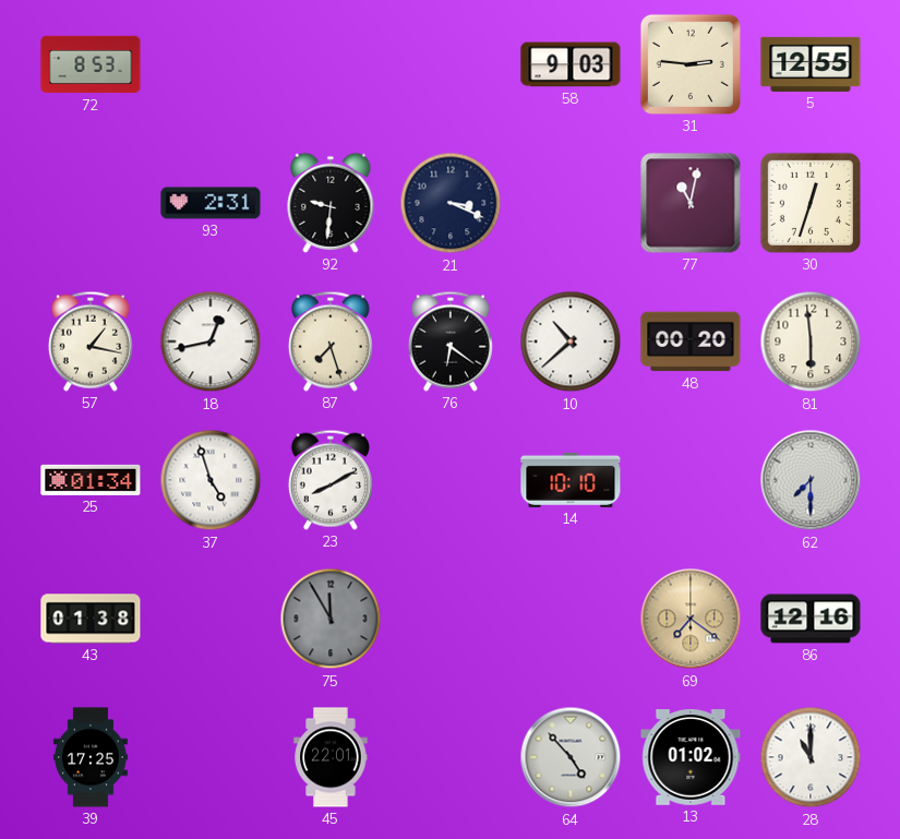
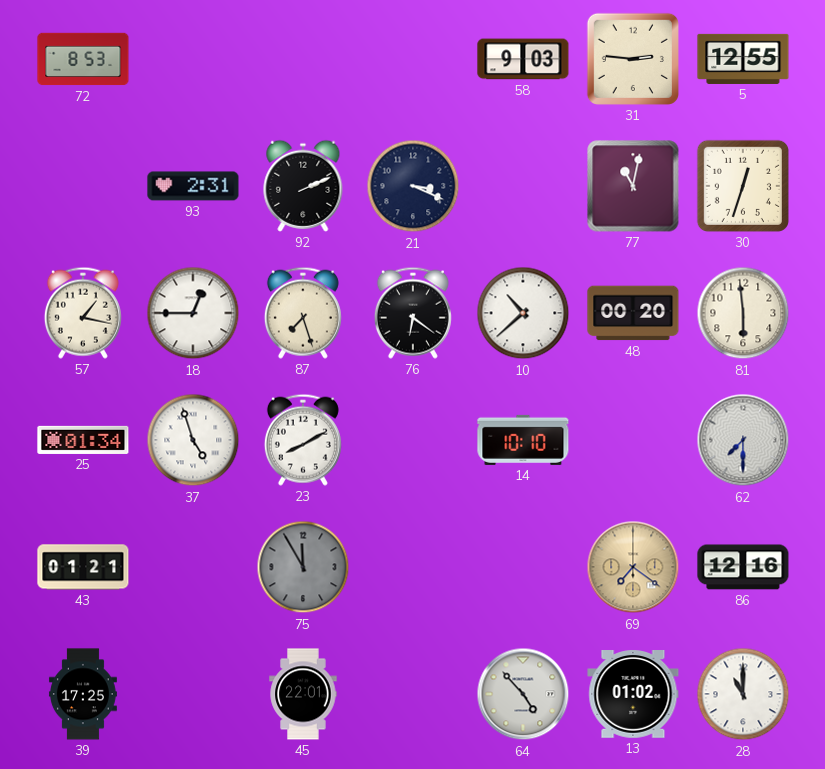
92: 9:31 -> 2:11 (303, 186)
18: 12:43 -> 12:45 (193, 313)
43: 01:38 -> 01:21 (83, 567)
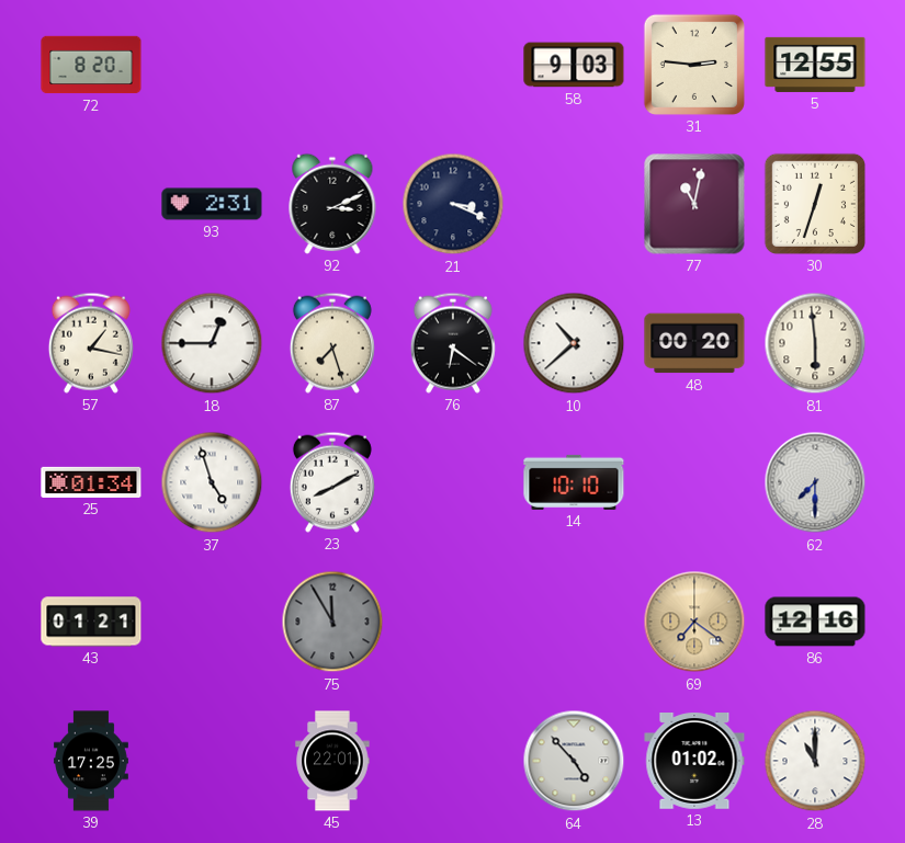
72: 8:53 -> 8:20 (91, 65)
92: 2:11 -> 3:11 (332, 204)
